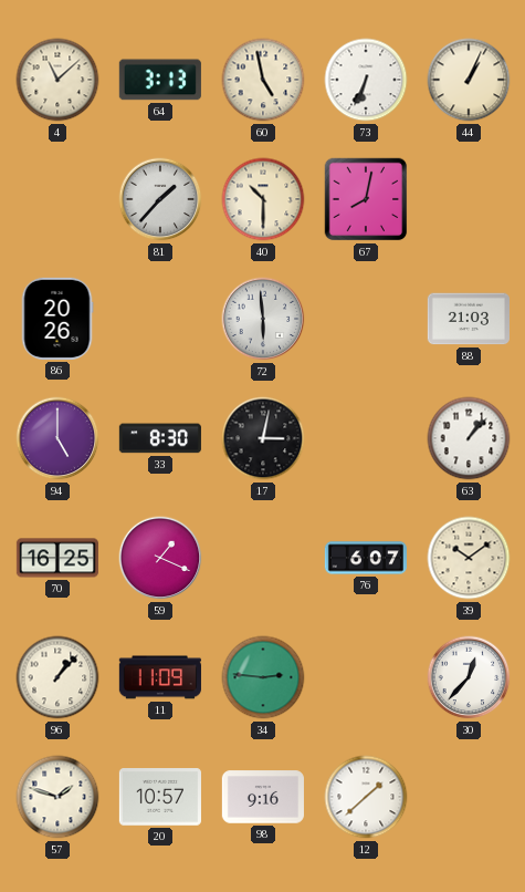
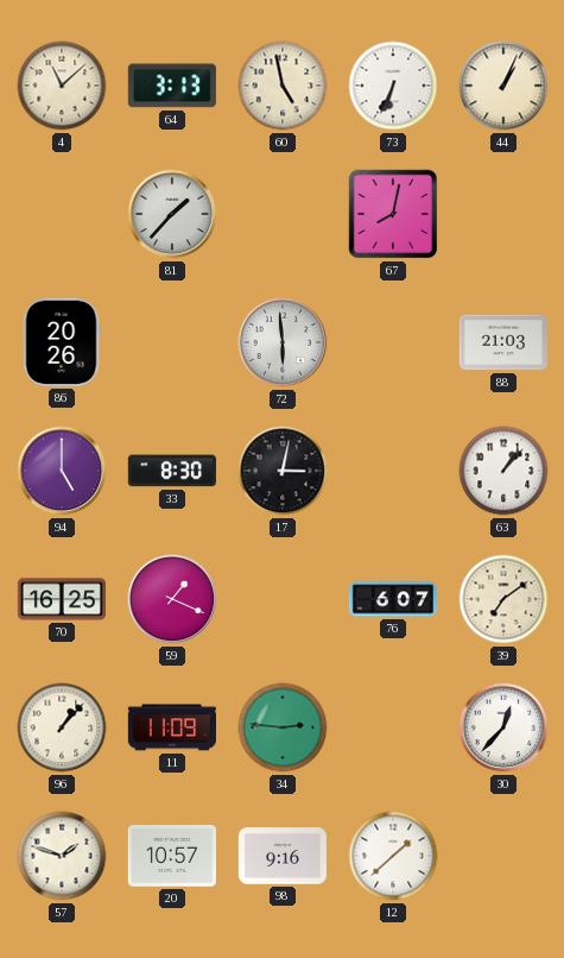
40: 10:30 -> none (263, 199)
39: 10:09 -> 7:09 (503, 599)
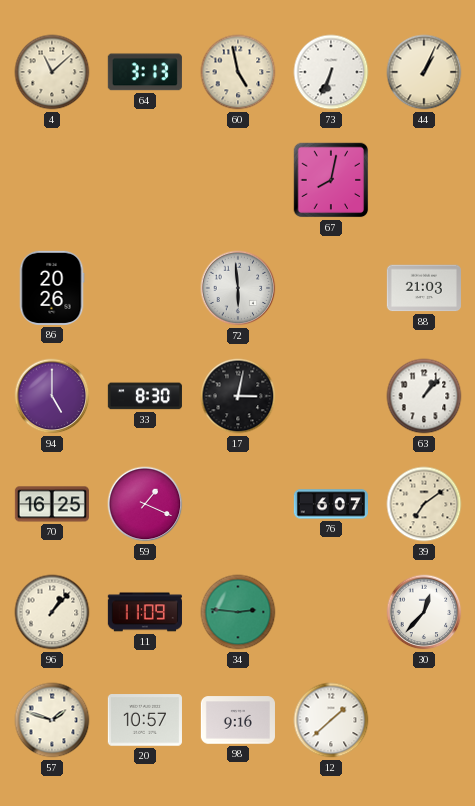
81: 1:37 -> none (172, 214)
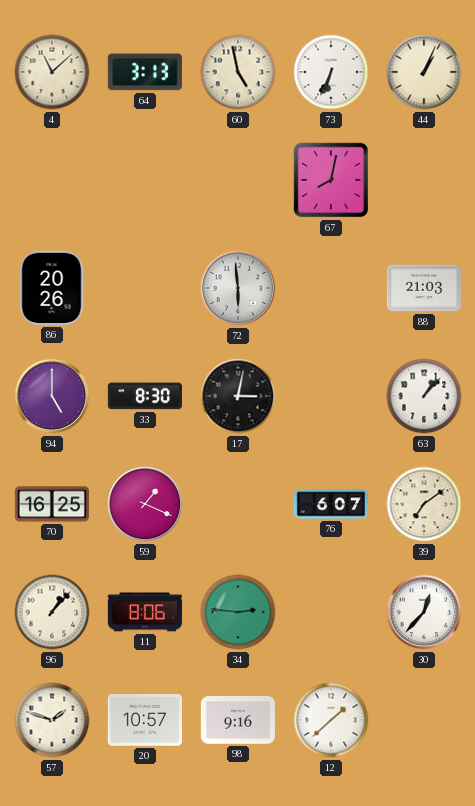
11: 11:09 -> 8:06 (145, 612)
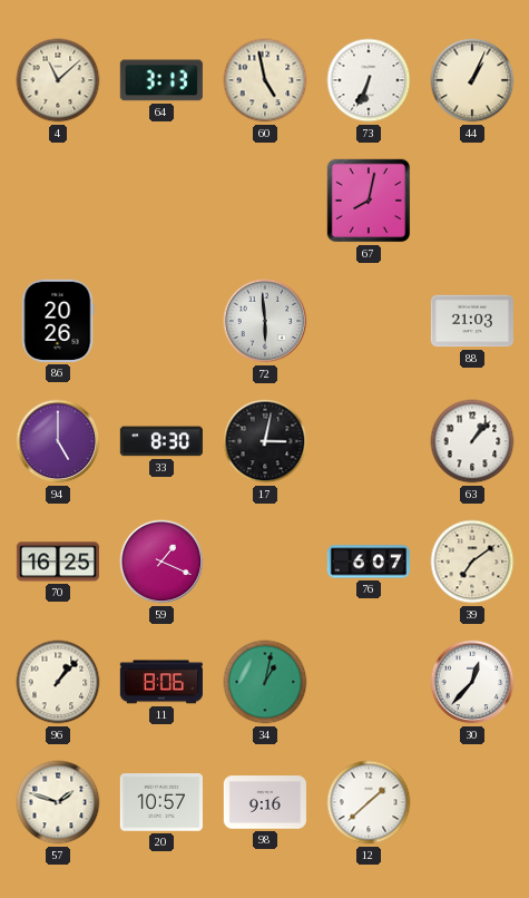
34: 2:46 -> 1:02 (265, 682)
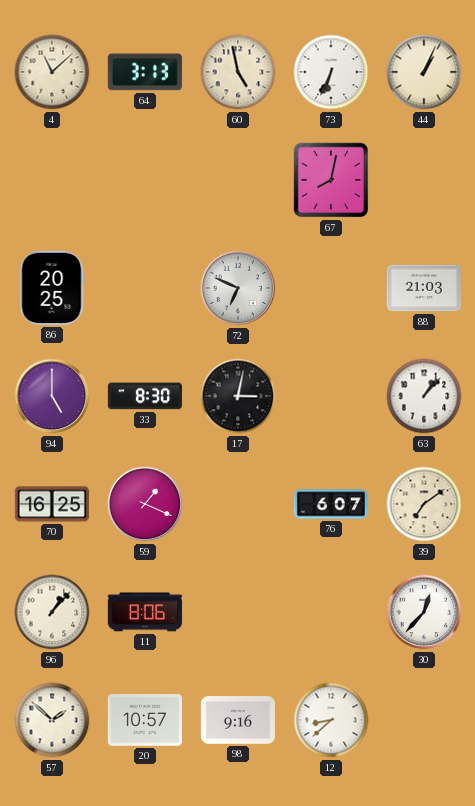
86: 20:26 -> 20:25 (52, 288)
72: 5:59 -> 6:49 (238, 288)
34: 1:02 -> none (265, 682)
57: 1:48 -> 1:52 (52, 720)
12: 1:38 -> 8:38 (331, 720)
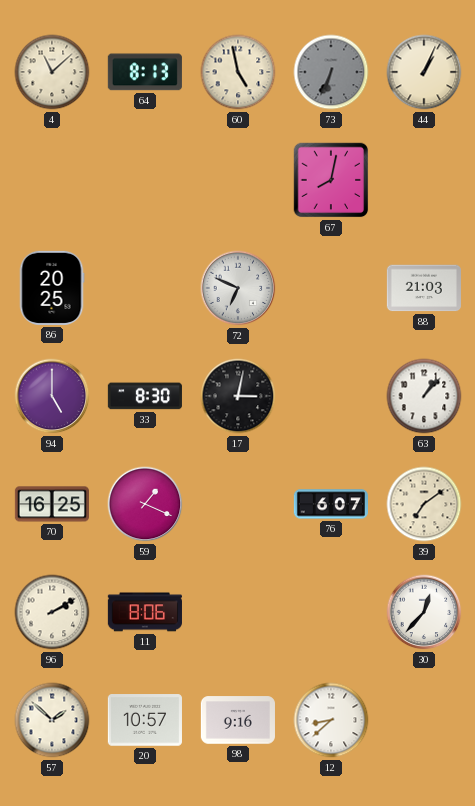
64: 3:13 -> 8:13 (145, 72)
73 dial: white -> grey (331, 72)
96: 1:07 -> 2:10 (52, 612)
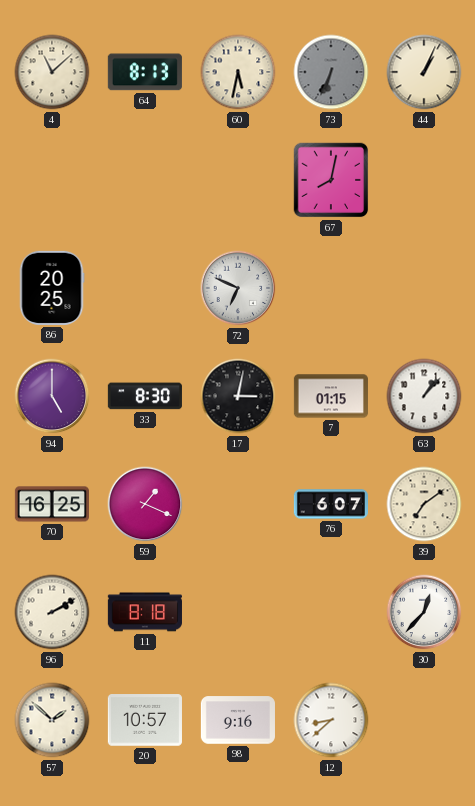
60: 4:58 -> 5:32 (238, 72)
88: 21:03 -> none (424, 288)
7: none -> 01:15 (331, 396)
11: 8:06 -> 8:18 (145, 612)
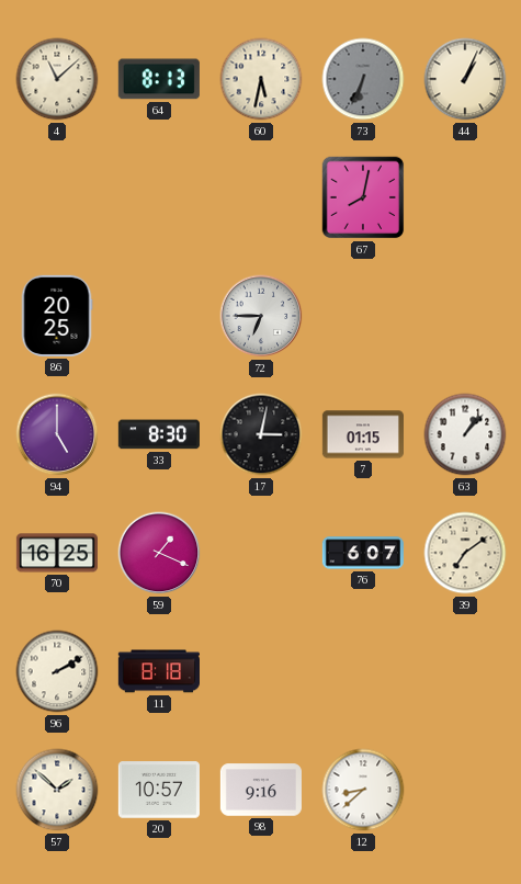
72: 6:49 -> 6:45 (261, 316)
30: 12:37 -> none (424, 612)
